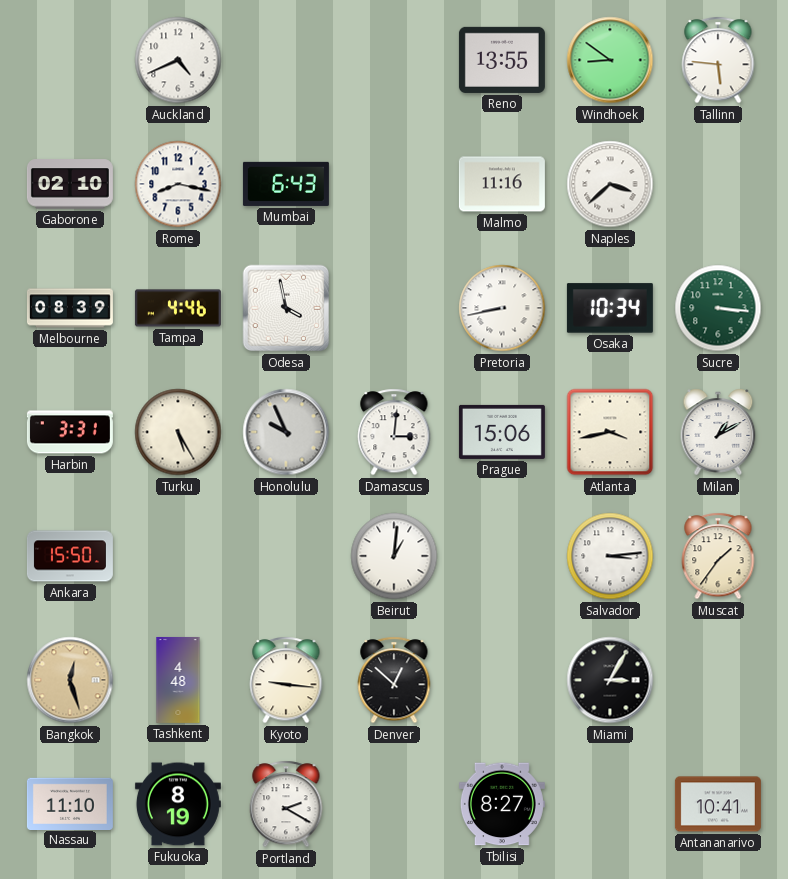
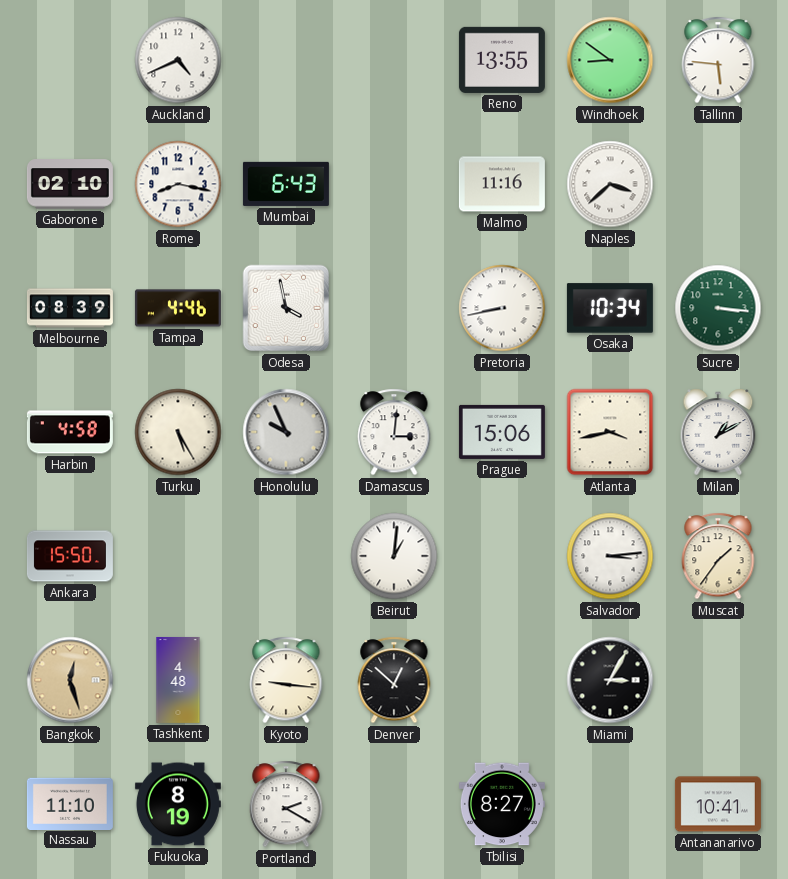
Harbin: 3:31 -> 4:58 (70, 432)
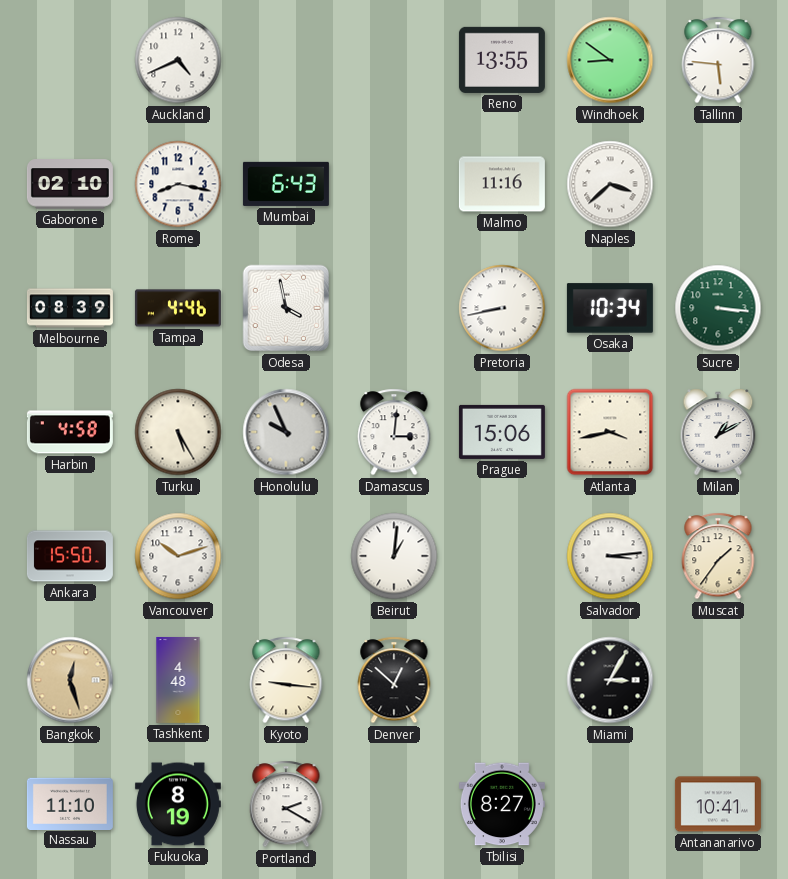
Vancouver: none -> 10:12 (178, 556)
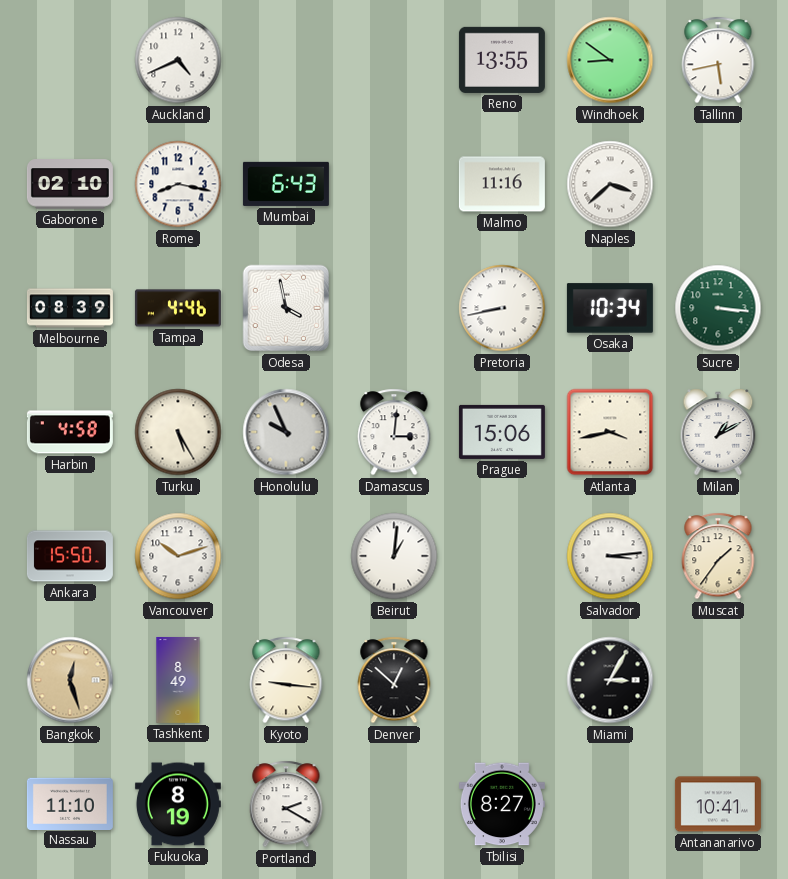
Tallinn: 5:46 -> 5:43 (718, 60)
Tashkent: 4:48 -> 8:49 (178, 680)
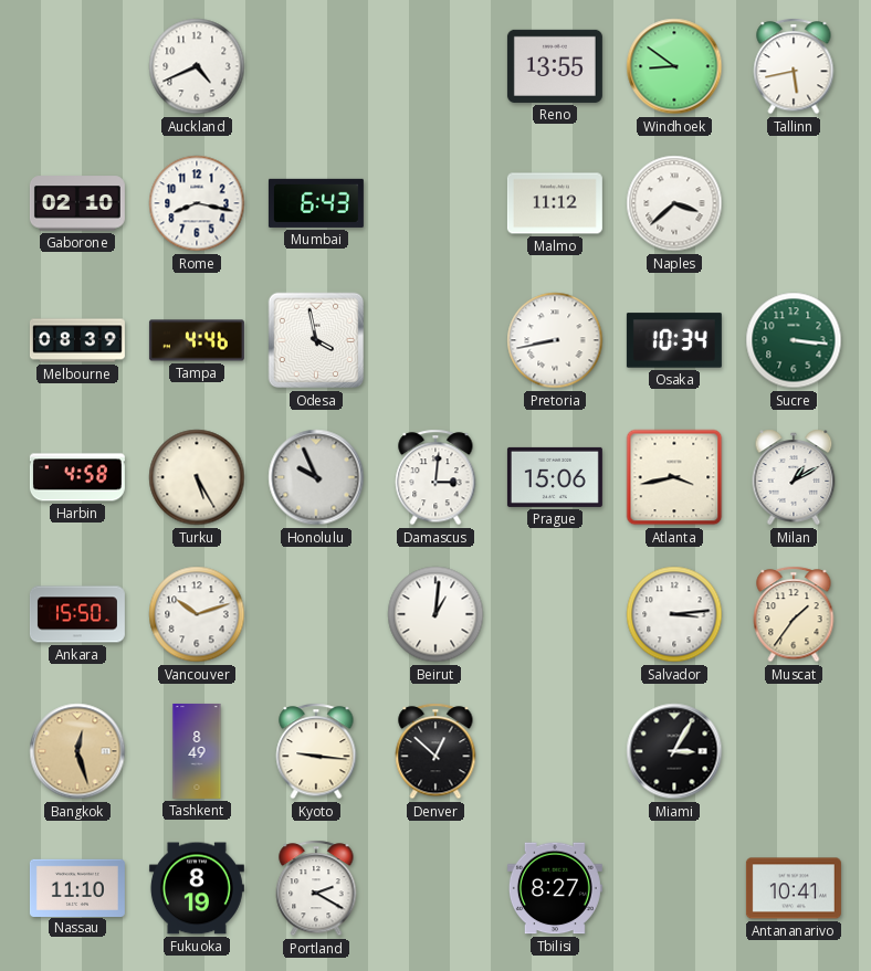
Malmo: 11:16 -> 11:12 (555, 203)
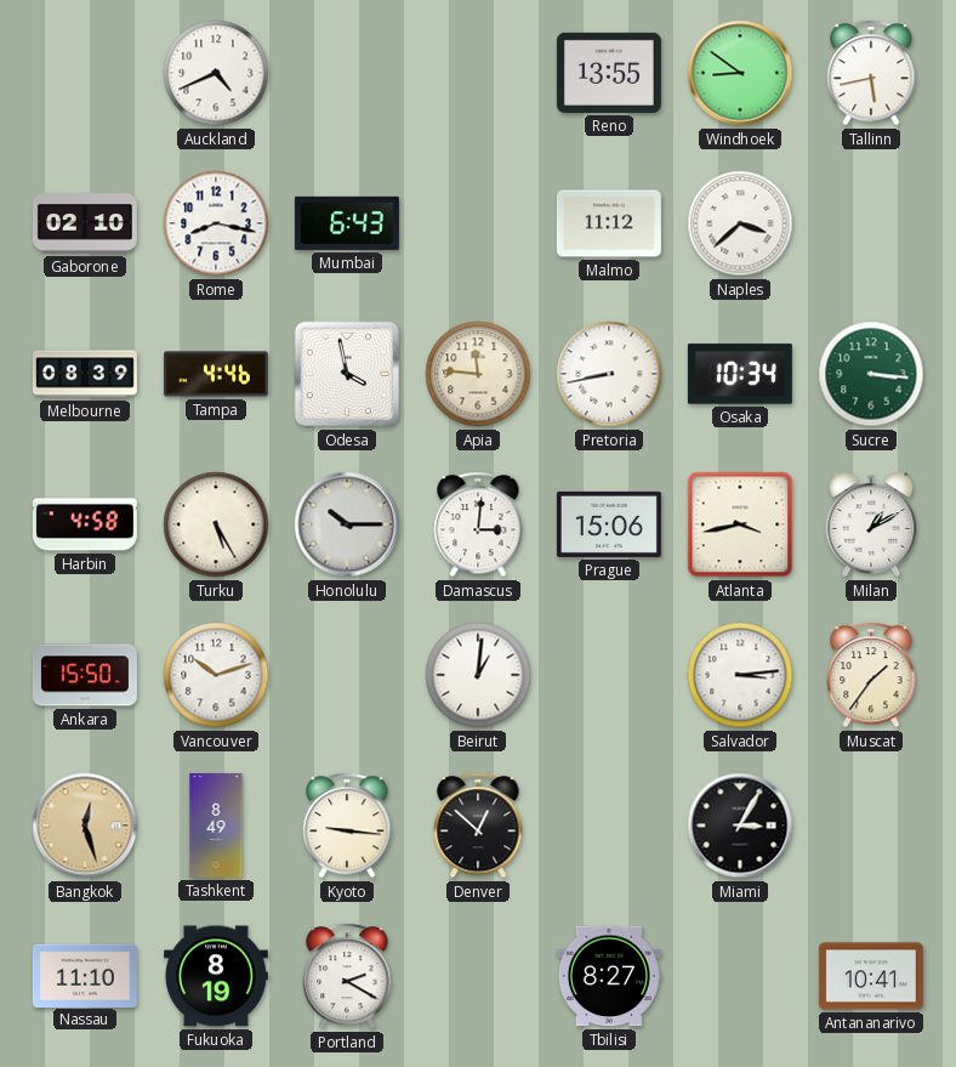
Apia: none -> 11:46 (478, 374)
Honolulu: 9:56 -> 10:15 (347, 524)
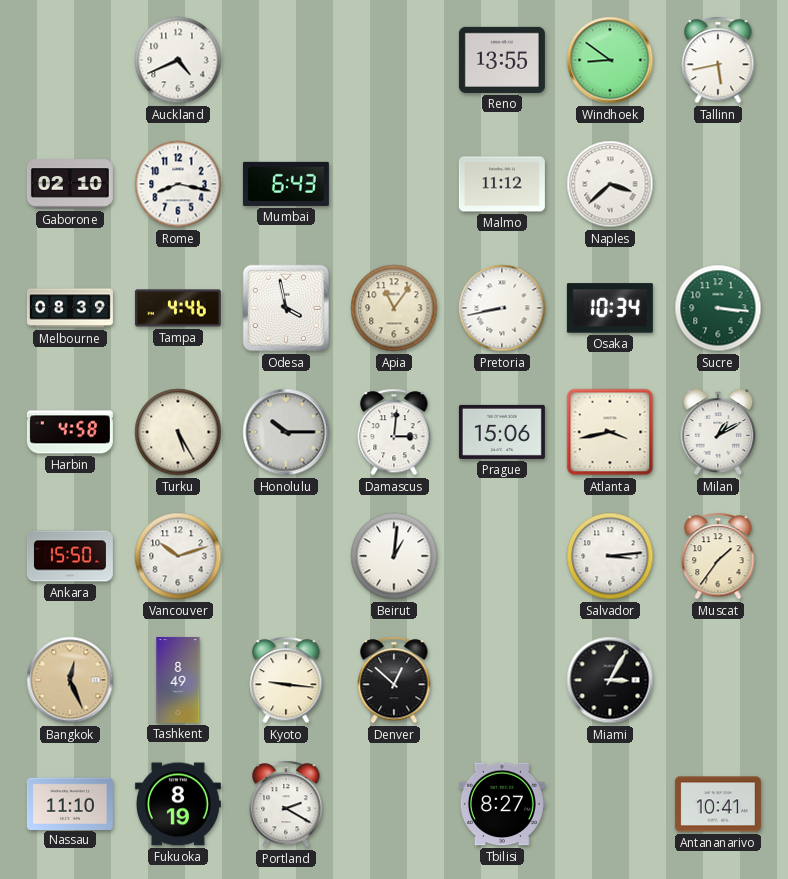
Apia: 11:46 -> 11:06 (394, 308)
Bangkok: 12:27 -> 12:26 (70, 680)
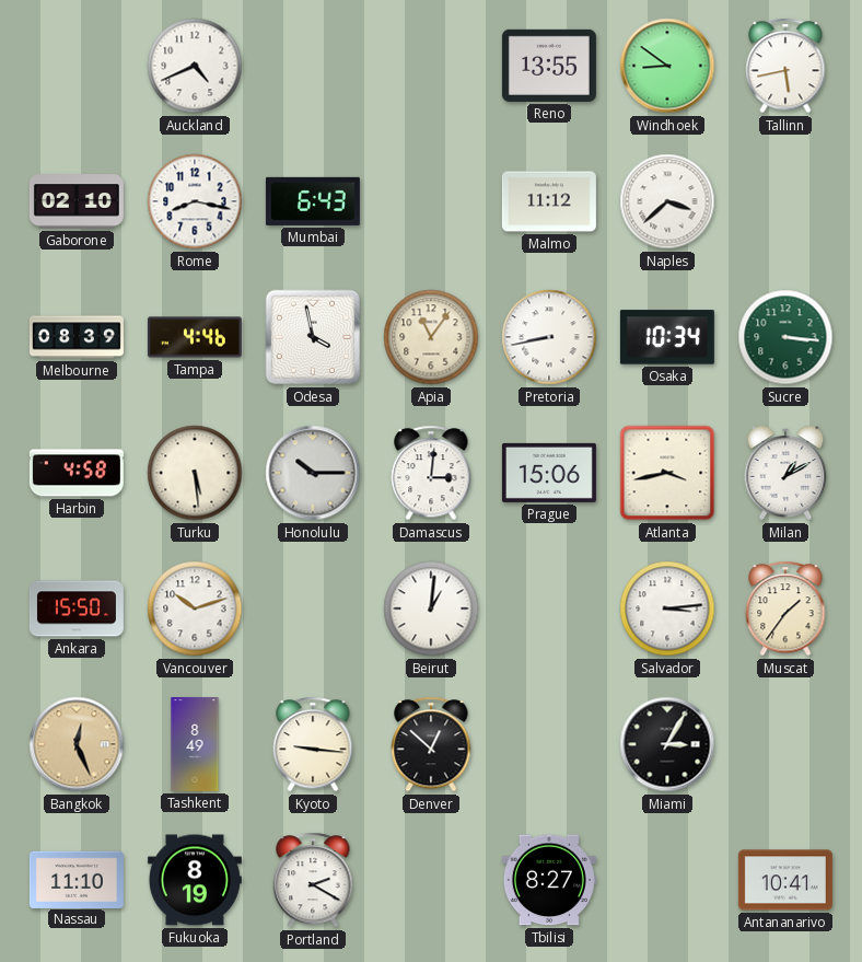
Turku: 5:25 -> 5:29 (195, 473)
